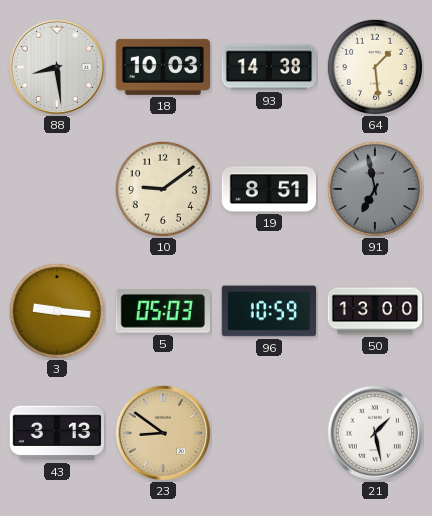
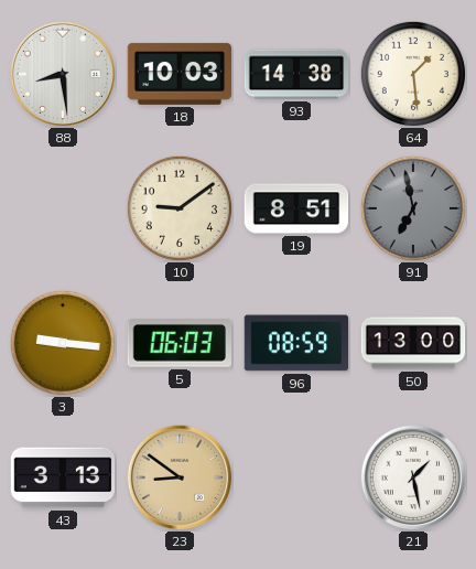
5: 05:03 -> 06:03 (178, 344)
96: 10:59 -> 08:59 (296, 343)
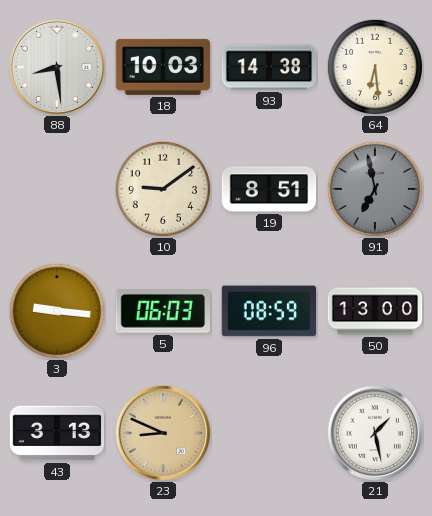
64: 1:29 -> 6:29 (375, 67)
23: 8:51 -> 8:49 (163, 433)
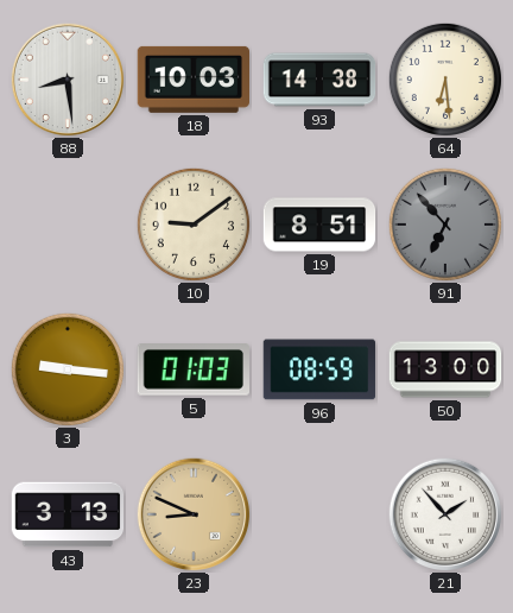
91: 6:58 -> 6:53 (445, 225)
5: 06:03 -> 01:03 (192, 371)
21: 1:28 -> 1:53 (445, 514)
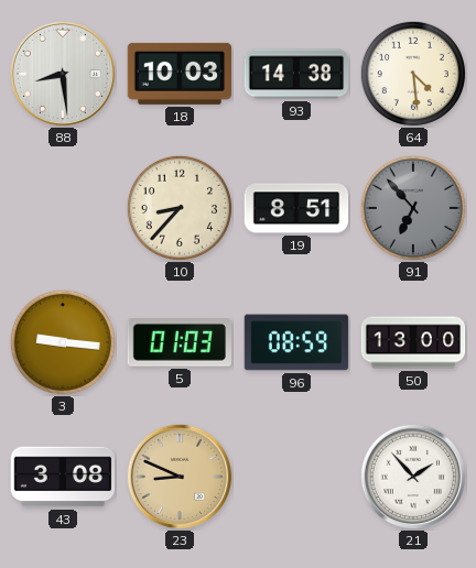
64: 6:29 -> 4:29 (413, 74)
10: 9:09 -> 8:37 (180, 208)
43: 3:13 -> 3:08 (63, 477)
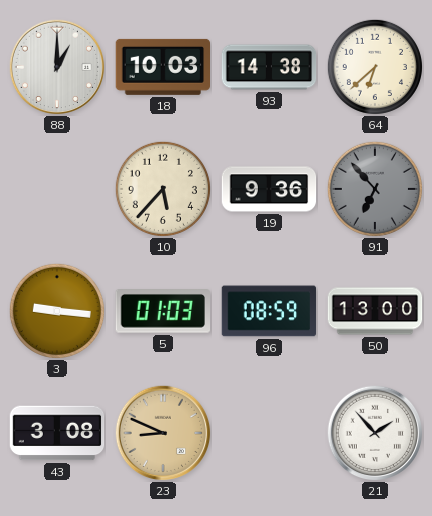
88: 8:29 -> 1:00 (57, 67)
64: 4:29 -> 6:38 (375, 67)
10: 8:37 -> 5:37 (163, 189)
19: 8:51 -> 9:36 (269, 189)
